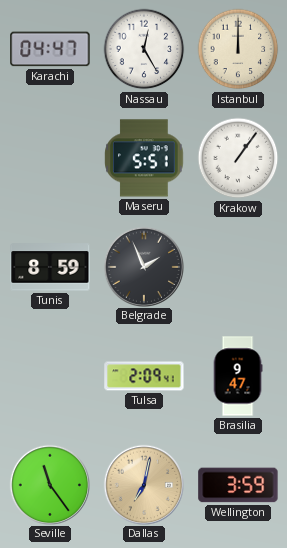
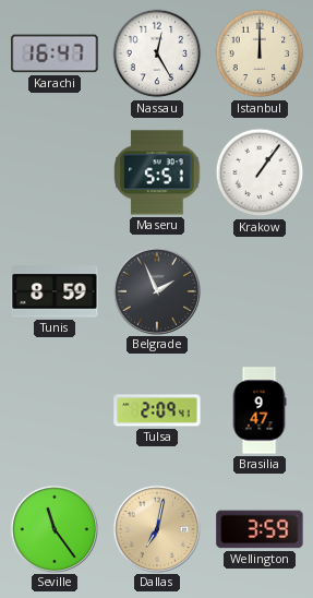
Karachi: 04:47 -> 16:47 (55, 53)
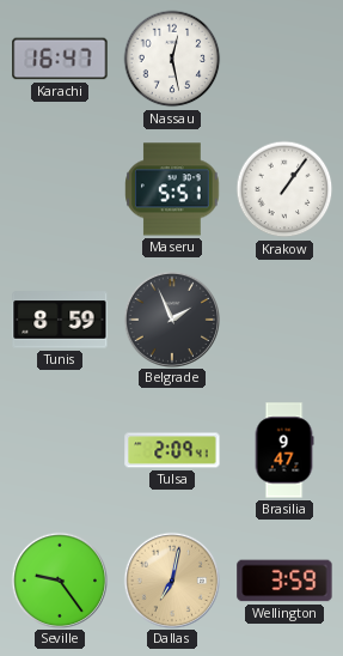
Nassau: 12:25 -> 12:28 (172, 59)
Istanbul: 12:00 -> none (260, 53)
Seville: 11:24 -> 9:24 (59, 579)
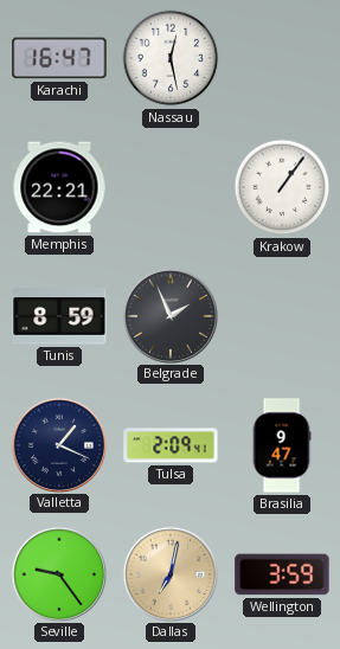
Memphis: none -> 22:21 (59, 187)
Maseru: 5:51 -> none (172, 189)
Valletta: none -> 1:19 (58, 444)
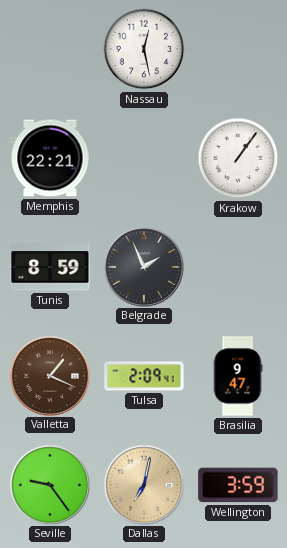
Karachi: 16:47 -> none (59, 58)
Valletta dial: navy -> brown (49, 375)
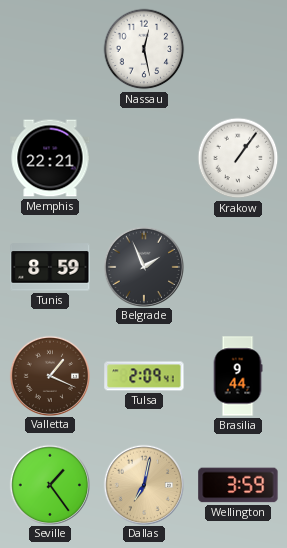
Brasilia: 9:47 -> 9:44 (238, 376)
Seville: 9:24 -> 1:24 (49, 484)
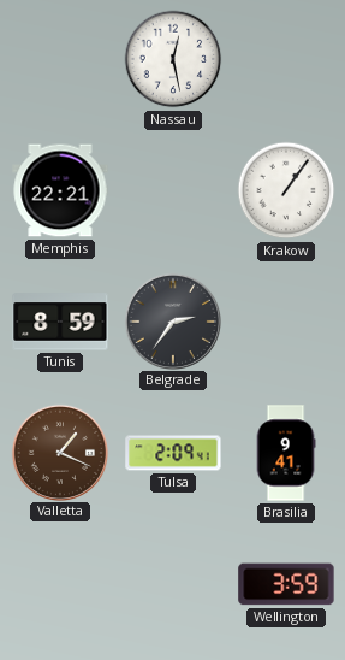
Belgrade: 1:56 -> 2:36 (172, 320)
Brasilia: 9:44 -> 9:41 (286, 453)
Seville: 1:24 -> none (49, 484)
Dallas: 7:02 -> none (143, 484)
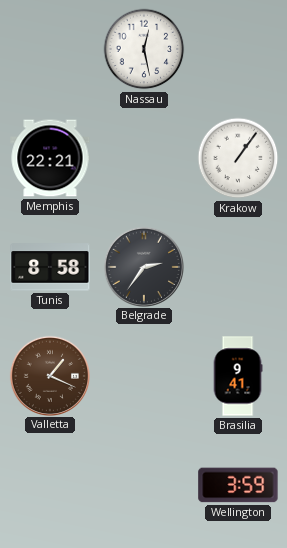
Tunis: 8:59 -> 8:58 (50, 267)
Tulsa: 2:09 -> none (173, 453)
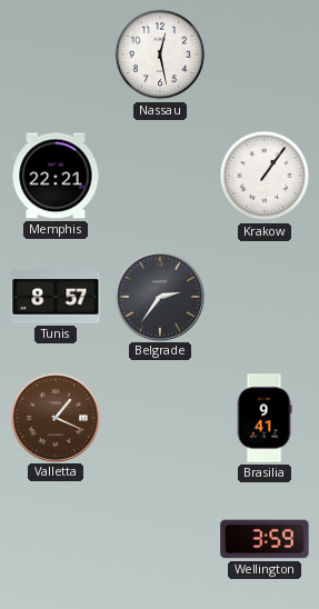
Tunis: 8:58 -> 8:57 (56, 297)
